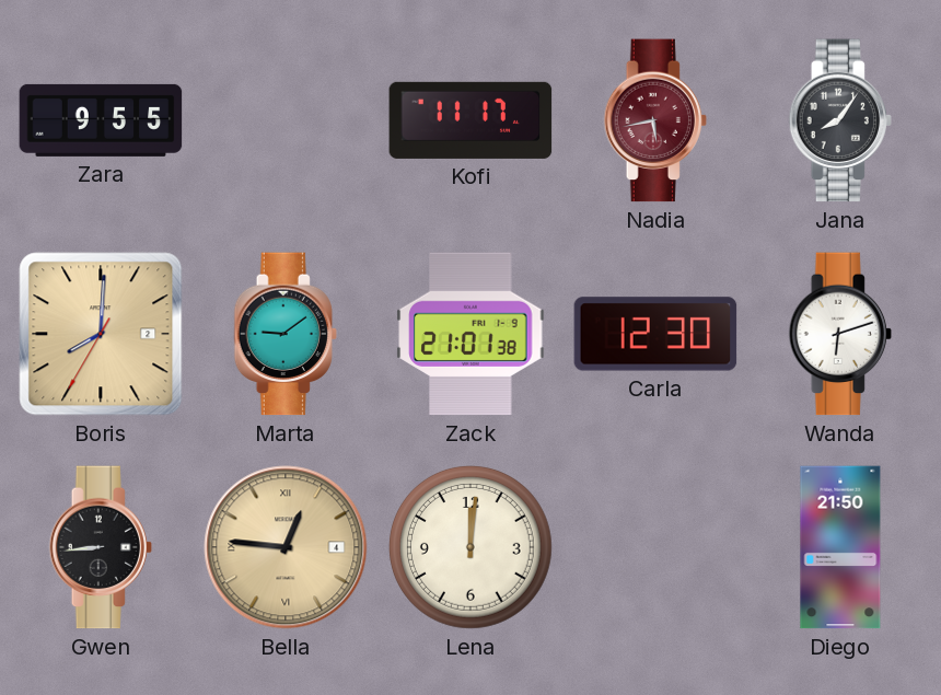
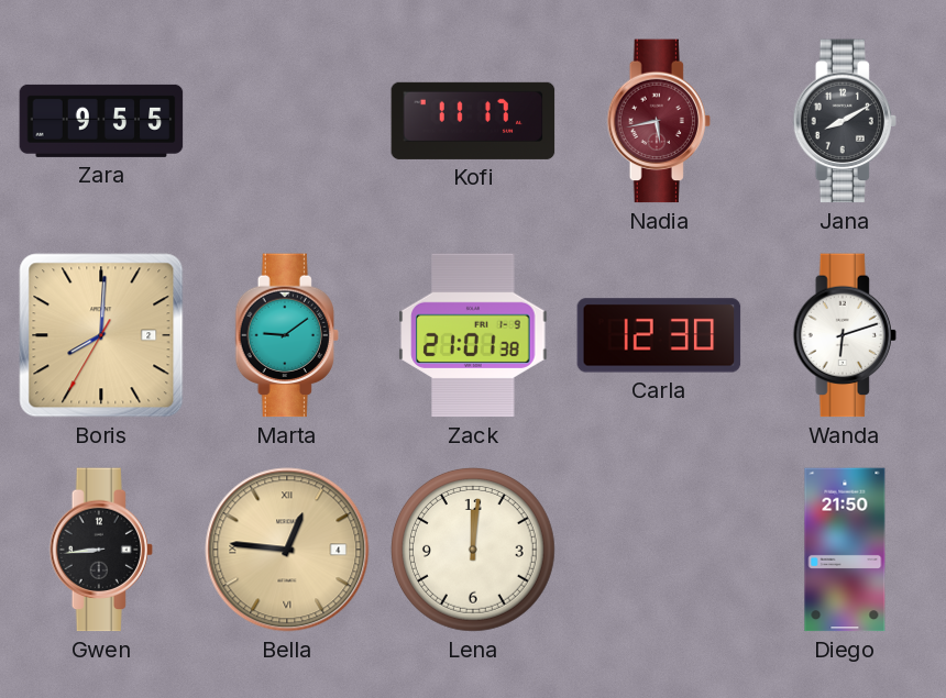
Jana: 8:06 -> 8:10 (845, 121)
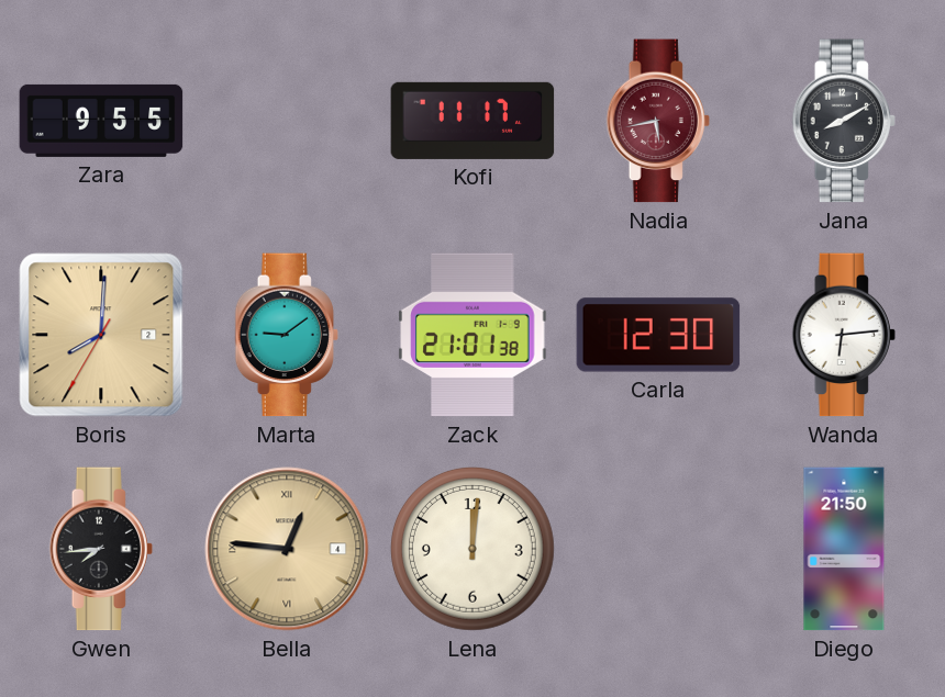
Wanda: 6:12 -> 6:14 (844, 335)
Gwen: 8:44 -> 7:44 (101, 549)
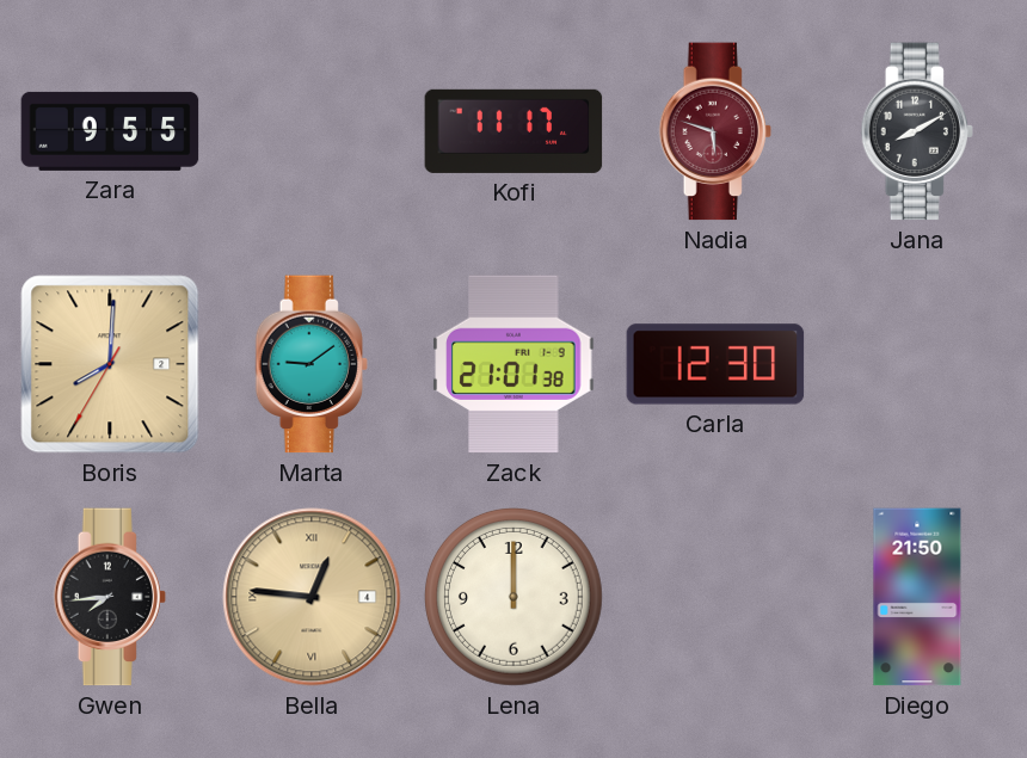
Nadia: 5:43 -> 5:48 (715, 131)
Wanda: 6:14 -> none (844, 335)
Lena: 12:01 -> 12:00 (515, 598)
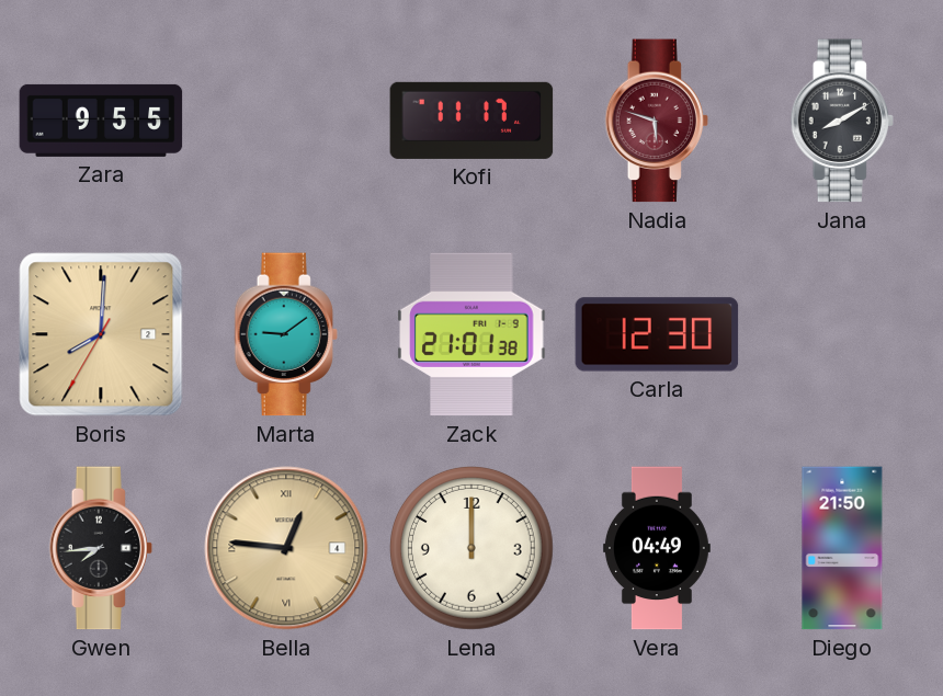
Vera: none -> 04:49 (657, 548)
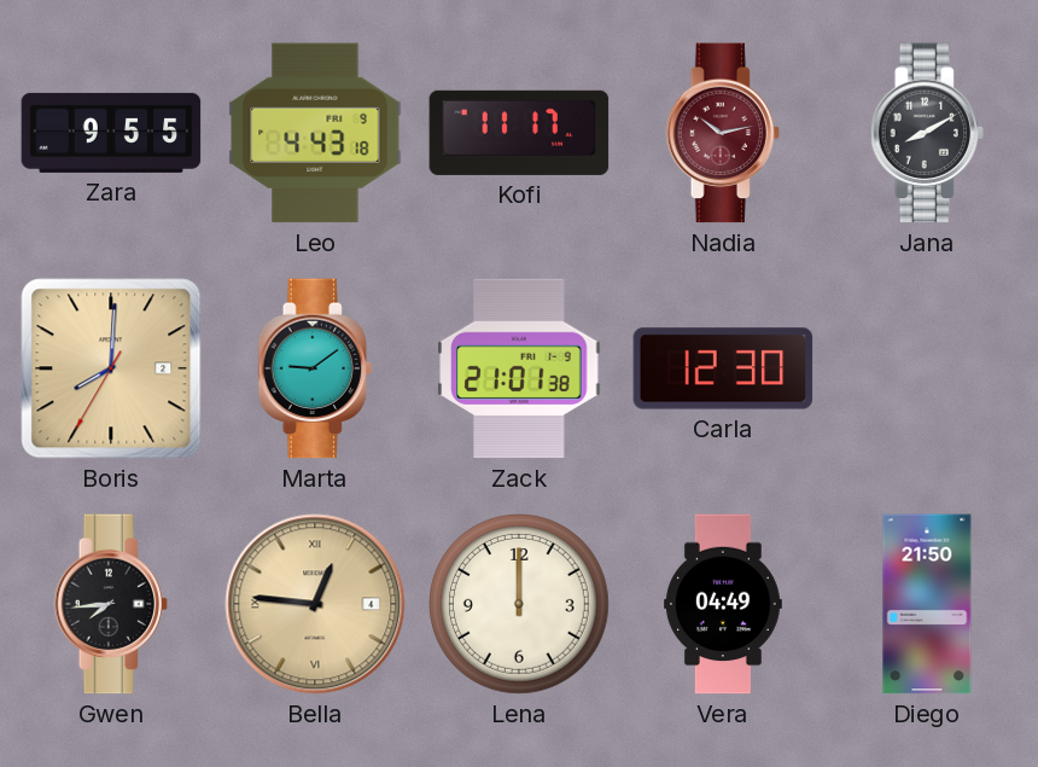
Leo: none -> 4:43 (315, 133)
Nadia: 5:48 -> 10:13 (723, 133)
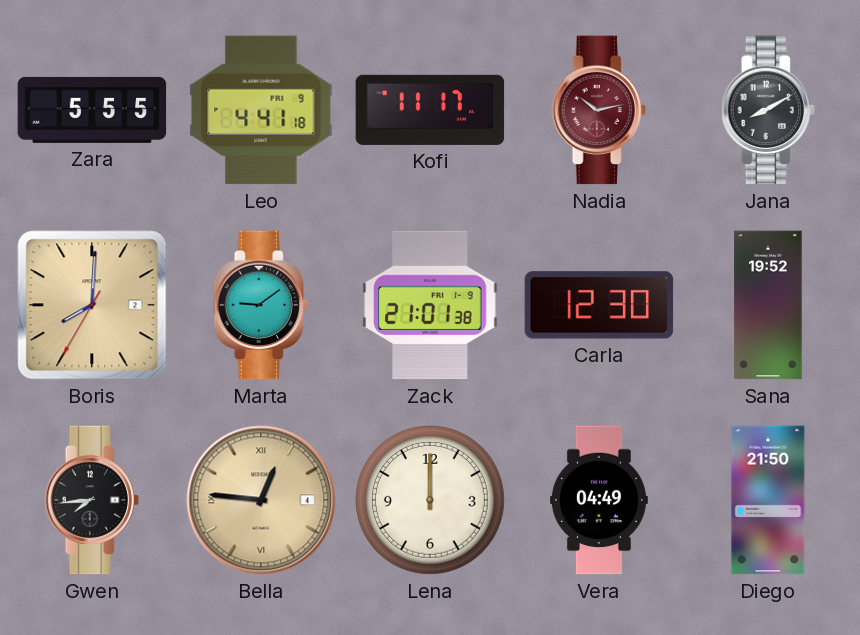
Zara: 9:55 -> 5:55 (92, 110)
Leo: 4:43 -> 4:41 (261, 110)
Sana: none -> 19:52 (768, 305)
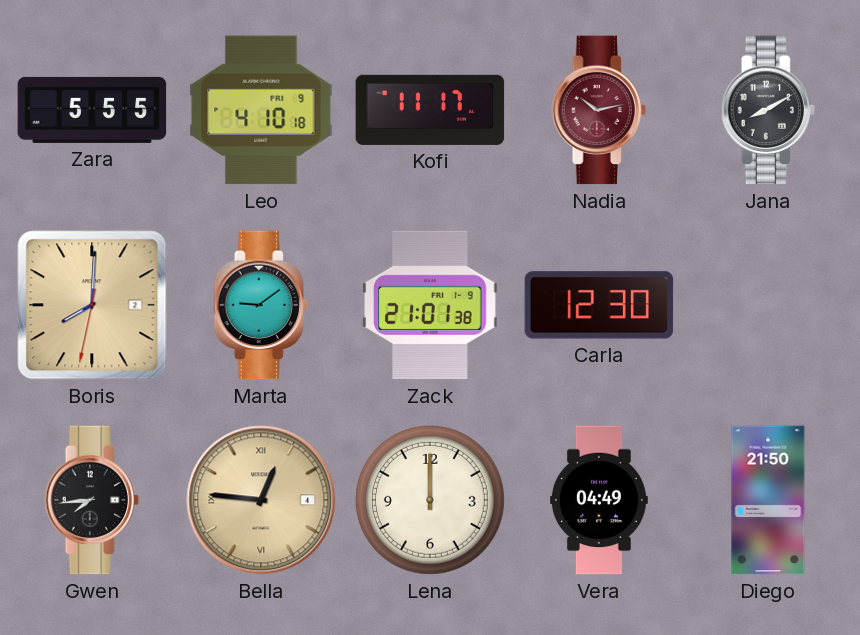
Leo: 4:41 -> 4:10 (261, 110)
Boris: 8:00:35 -> 8:00:32 (92, 305)
Sana: 19:52 -> none (768, 305)
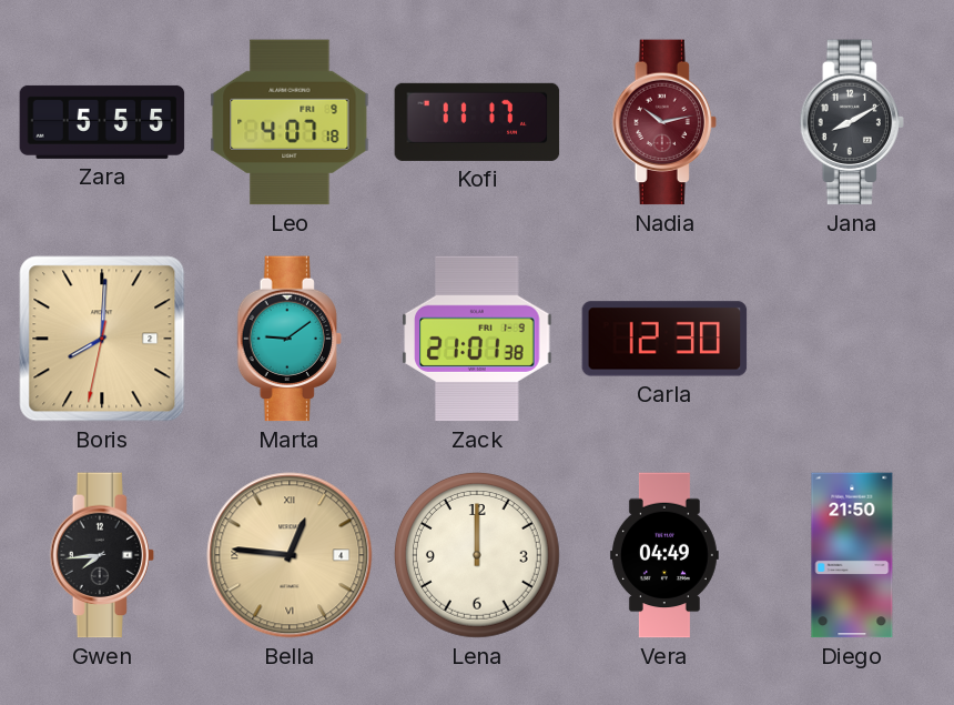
Leo: 4:10 -> 4:07 (290, 122)
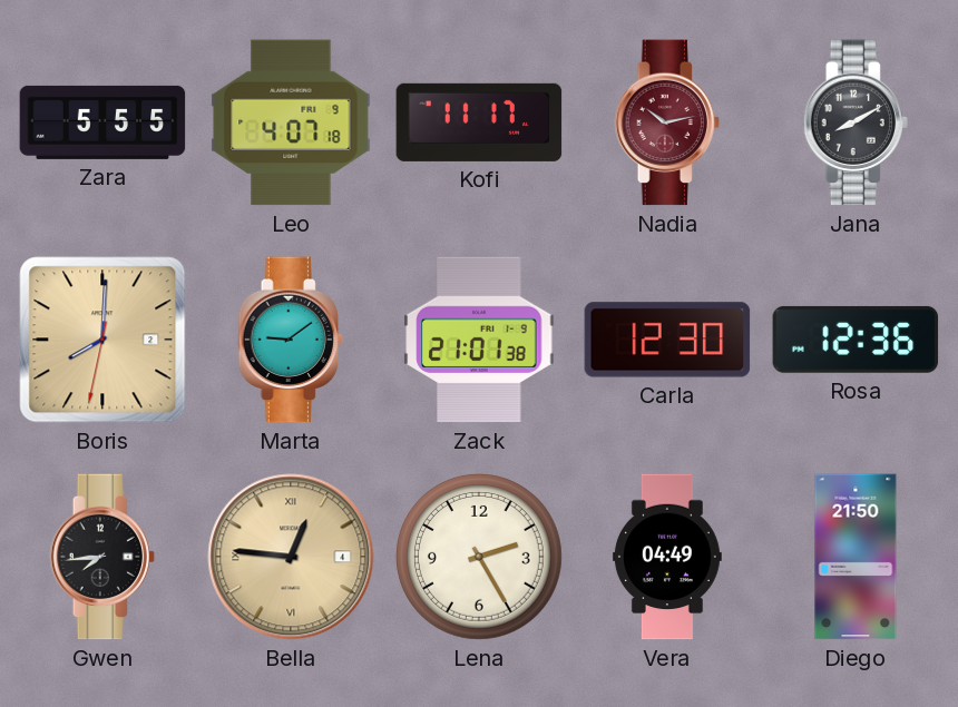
Rosa: none -> 12:36 (856, 340)
Lena: 12:00 -> 2:25 (480, 558)
